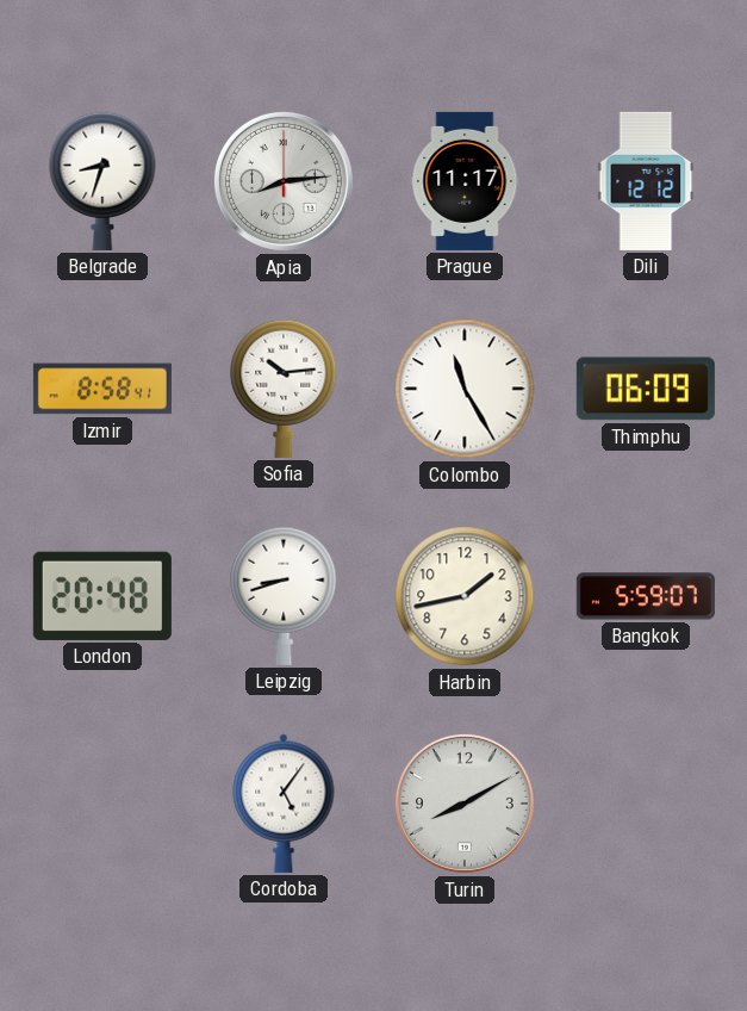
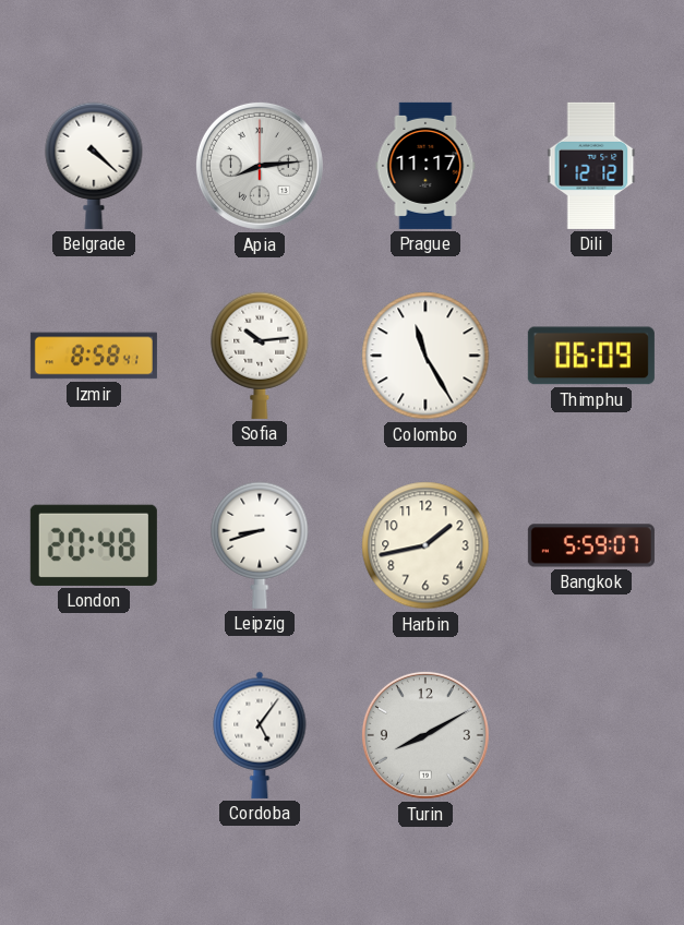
Belgrade: 8:33 -> 4:22 (94, 166)
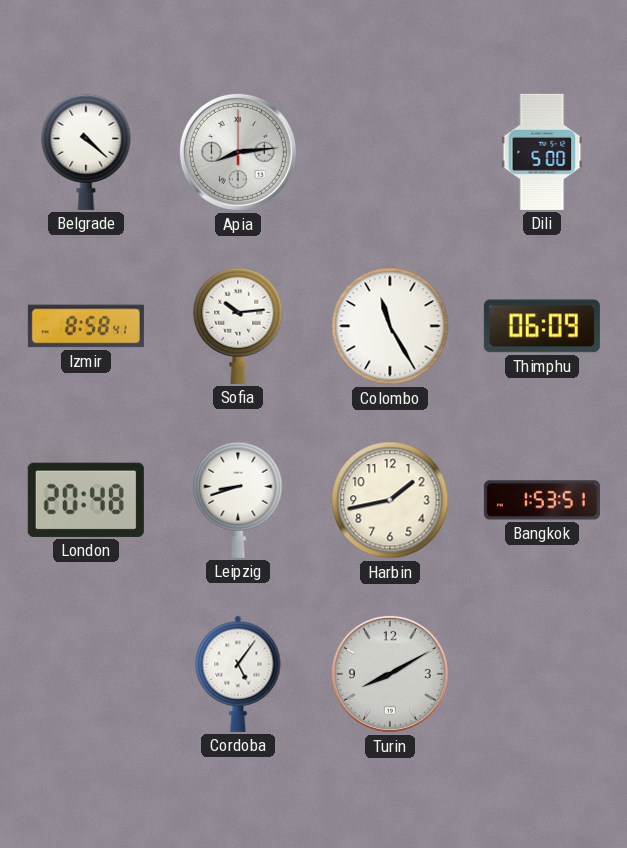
Prague: 11:17 -> none (425, 166)
Dili: 12:12 -> 5:00 (542, 152)
Bangkok: 5:59 -> 1:53 (542, 500)
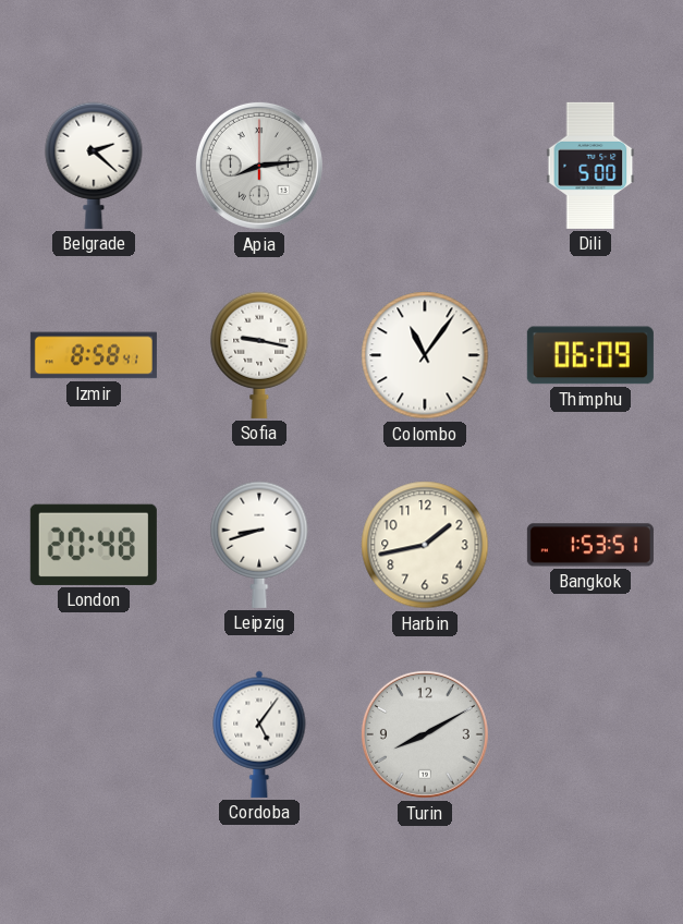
Belgrade: 4:22 -> 2:22 (94, 166)
Sofia: 10:14 -> 9:17 (259, 355)
Colombo: 11:25 -> 11:06 (425, 355)
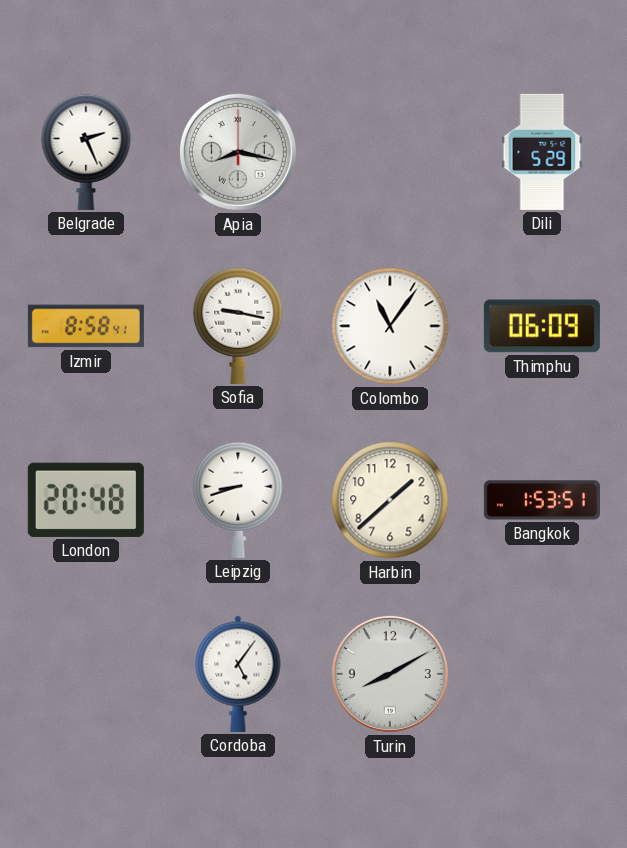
Belgrade: 2:22 -> 2:26 (86, 152)
Apia: 8:14 -> 8:17 (238, 152)
Dili: 5:00 -> 5:29 (542, 152)
Harbin: 1:43 -> 1:38 (390, 500)
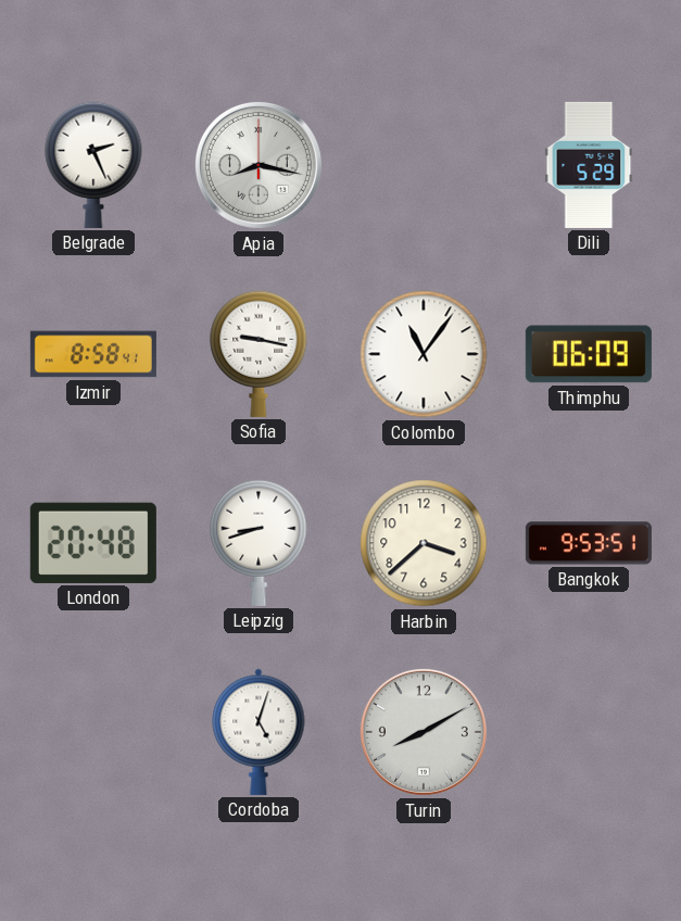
Harbin: 1:38 -> 3:38 (424, 543)
Bangkok: 1:53 -> 9:53 (589, 543)
Cordoba: 5:06 -> 5:03 (258, 732)
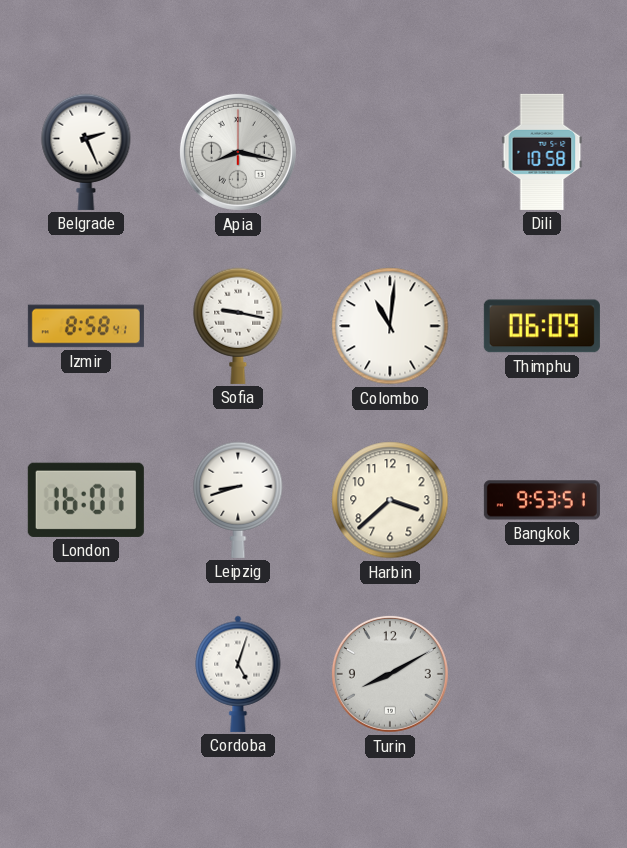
Dili: 5:29 -> 10:58 (542, 152)
Colombo: 11:06 -> 11:01 (390, 326)
London: 20:48 -> 16:01 (86, 500)
